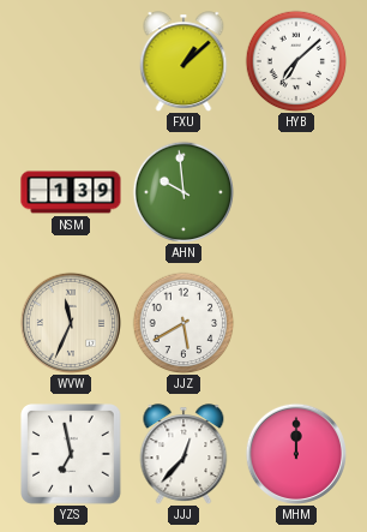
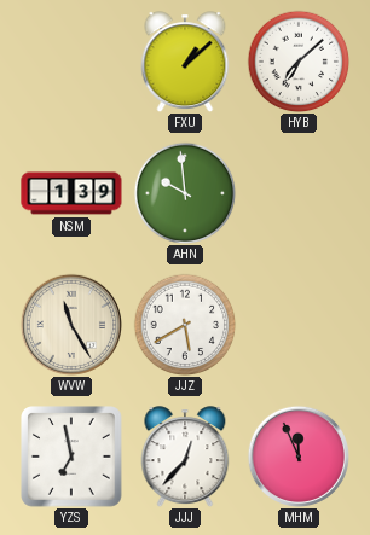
WVW: 11:34 -> 11:25 (71, 325)
MHM: 12:00 -> 11:56 (299, 457)
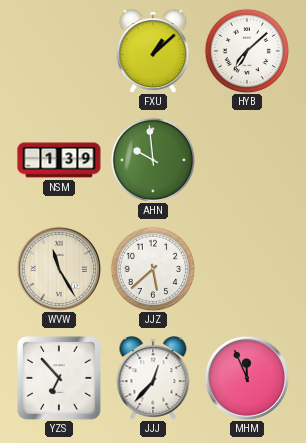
JJZ: 5:40 -> 5:38 (153, 269)
YZS: 6:58 -> 6:53 (59, 378)
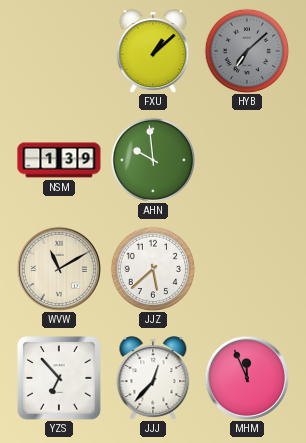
HYB dial: white -> grey (247, 51)
WVW: 11:25 -> 11:10 (59, 269)
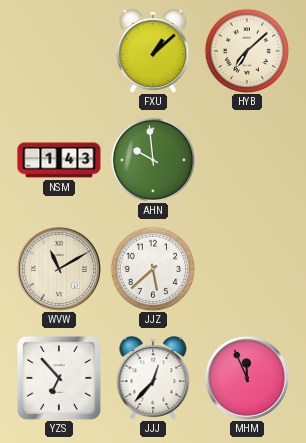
HYB dial: grey -> cream (247, 51)
NSM: 1:39 -> 1:43 (59, 160)
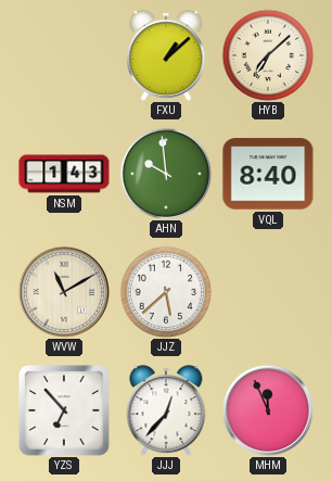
VQL: none -> 8:40 (268, 174)
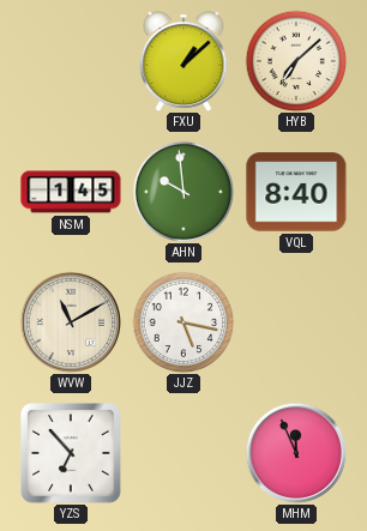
NSM: 1:43 -> 1:45 (71, 192)
JJZ: 5:38 -> 5:17 (183, 322)
JJJ: 12:37 -> none (166, 410)
